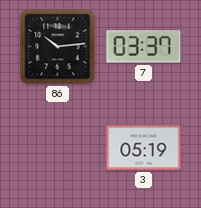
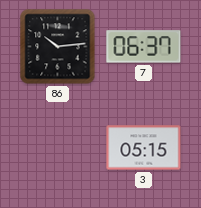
7: 03:37 -> 06:37 (144, 47)
3: 05:19 -> 05:15 (144, 148)
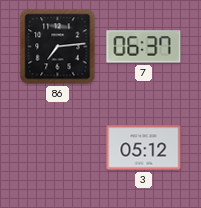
86: 10:14 -> 7:14 (58, 47)
3: 05:15 -> 05:12 (144, 148)
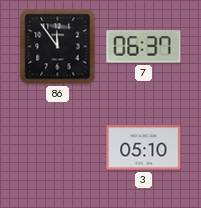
86: 7:14 -> 11:54 (58, 47)
3: 05:12 -> 05:10 (144, 148)
